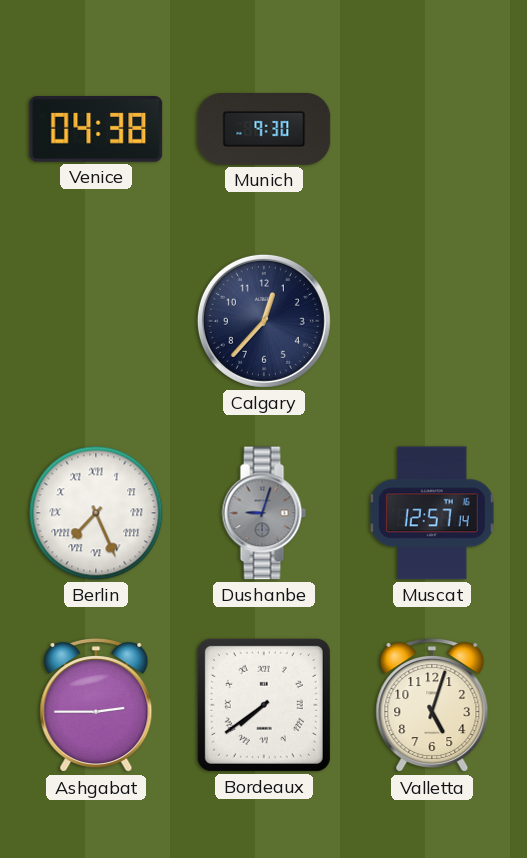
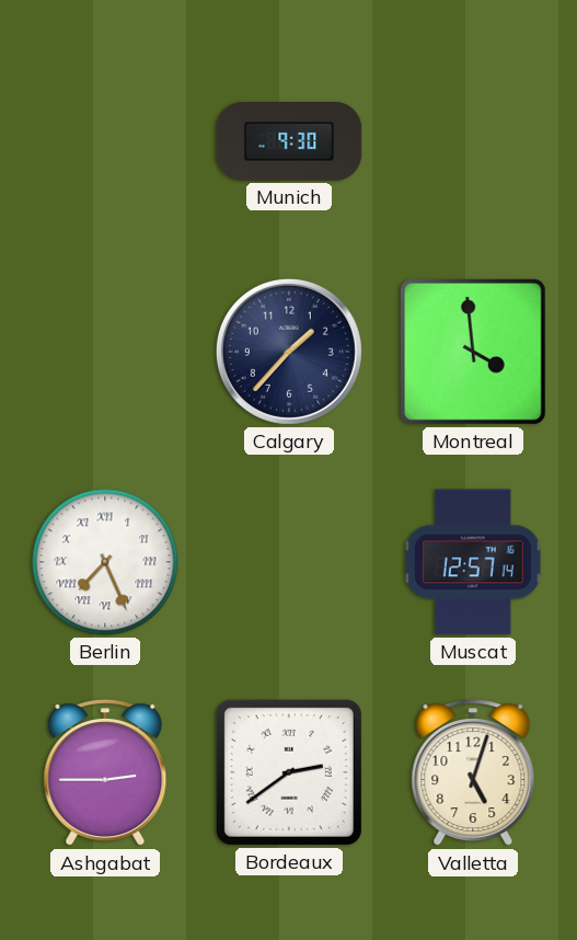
Venice: 04:38 -> none (96, 130)
Calgary: 12:37 -> 1:37 (289, 352)
Montreal: none -> 3:59 (473, 352)
Dushanbe: 9:03 -> none (264, 513)
Bordeaux: 7:39 -> 2:39 (289, 772)
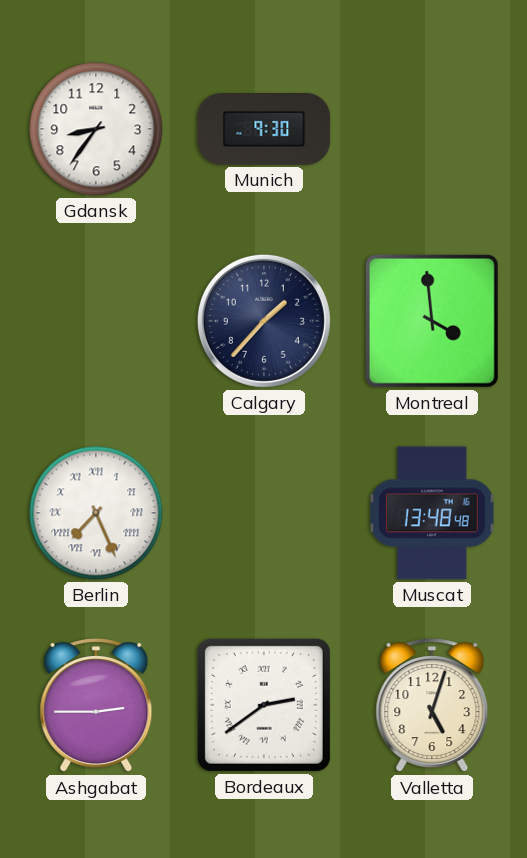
Gdansk: none -> 8:36 (96, 129)
Muscat: 12:57 -> 13:48 (433, 513)
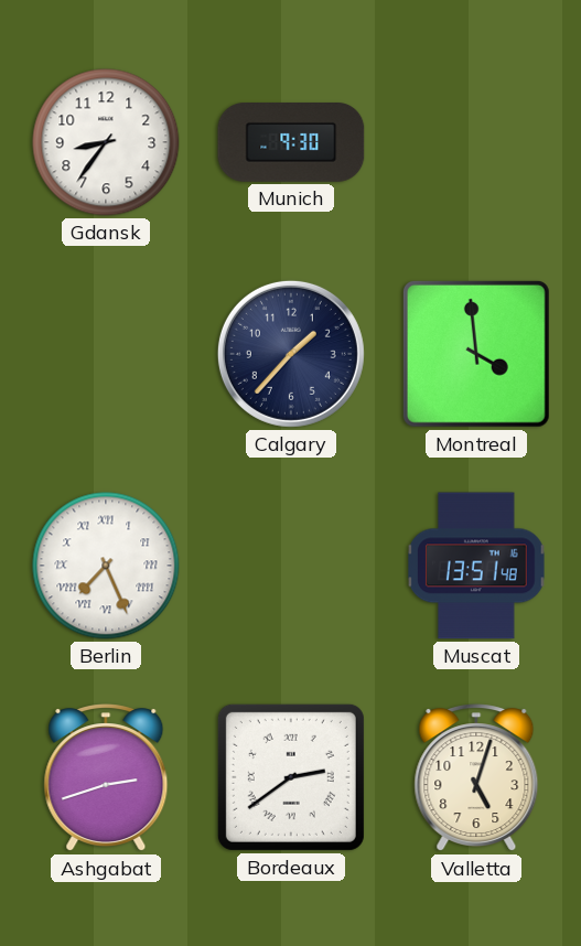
Muscat: 13:48 -> 13:51 (477, 566)
Ashgabat: 2:45 -> 2:42 (106, 778)
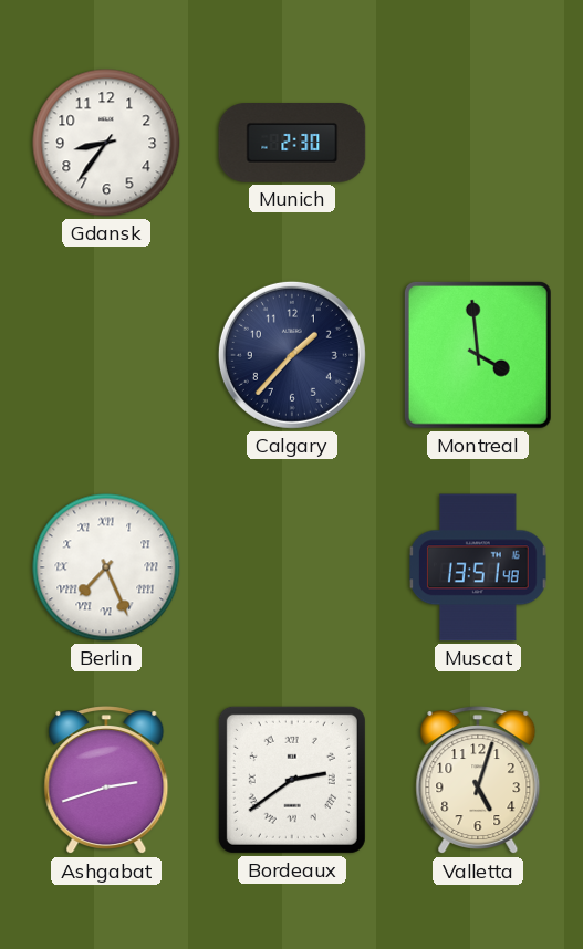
Munich: 9:30 -> 2:30 (292, 144)
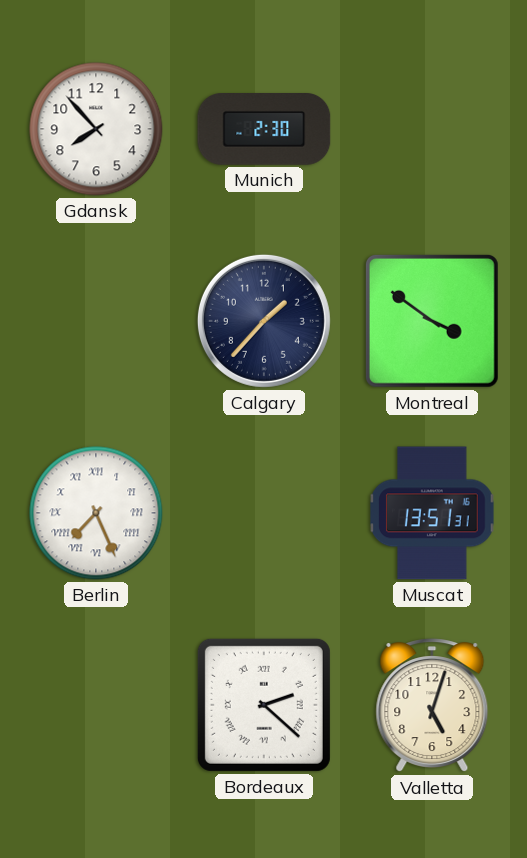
Gdansk: 8:36 -> 7:53 (96, 129)
Montreal: 3:59 -> 3:51 (432, 321)
Muscat: 13:51:48 -> 13:51:31 (433, 513)
Ashgabat: 2:42 -> none (106, 781)
Bordeaux: 2:39 -> 2:22 (264, 705)
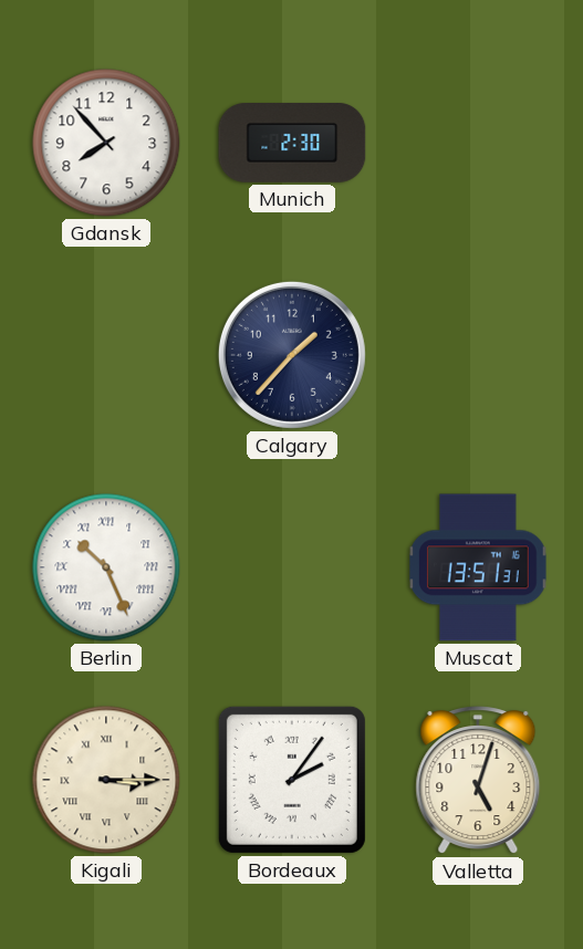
Montreal: 3:51 -> none (432, 321)
Berlin: 7:26 -> 10:26 (106, 567)
Kigali: none -> 3:15 (106, 780)
Bordeaux: 2:22 -> 2:06 (292, 780)
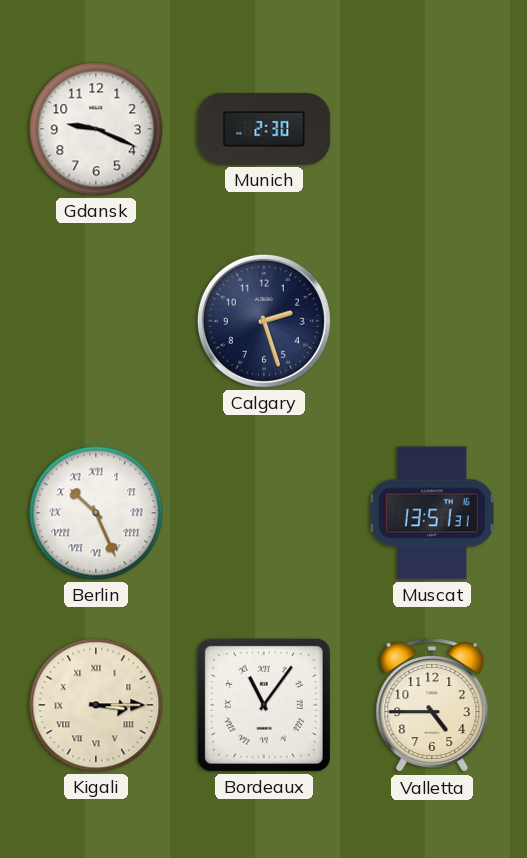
Gdansk: 7:53 -> 9:19 (96, 129)
Calgary: 1:37 -> 2:27 (264, 321)
Bordeaux: 2:06 -> 11:06 (264, 705)
Valletta: 5:03 -> 4:45 (432, 706)
